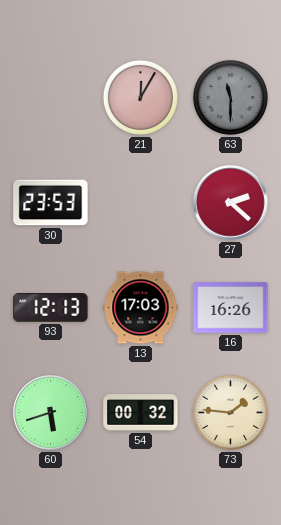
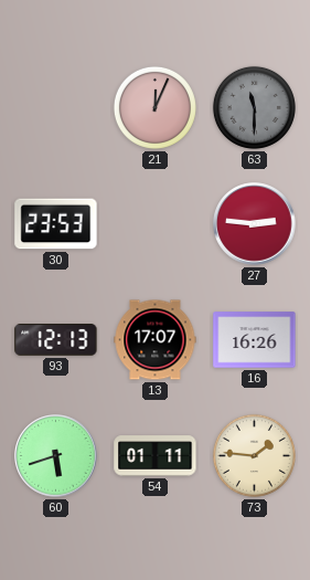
21: 12:05 -> 12:04 (154, 107)
27: 2:22 -> 2:46 (255, 224)
13: 17:03 -> 17:07 (156, 340)
54: 00:32 -> 01:11 (156, 456)
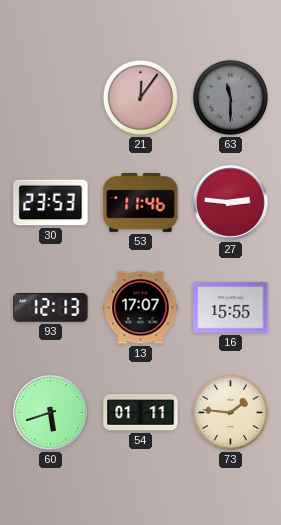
21: 12:04 -> 12:06 (140, 97)
53: none -> 11:46 (141, 203)
16: 16:26 -> 15:55 (231, 308)
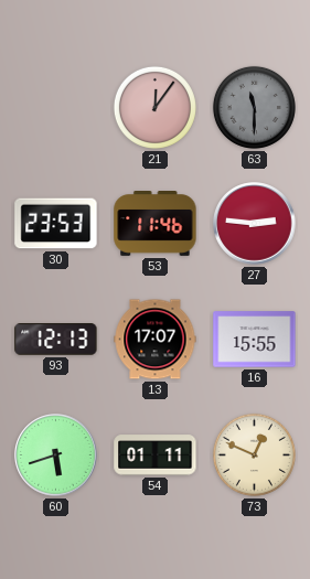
73: 1:46 -> 12:49 (254, 454)
